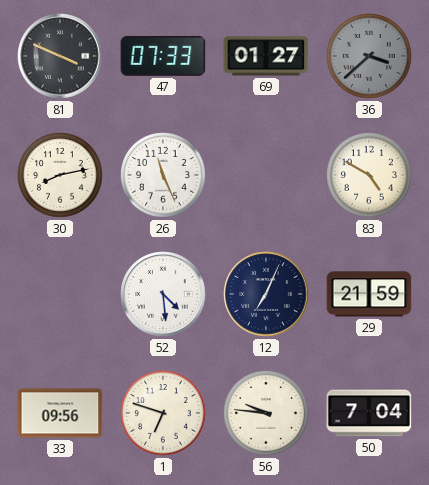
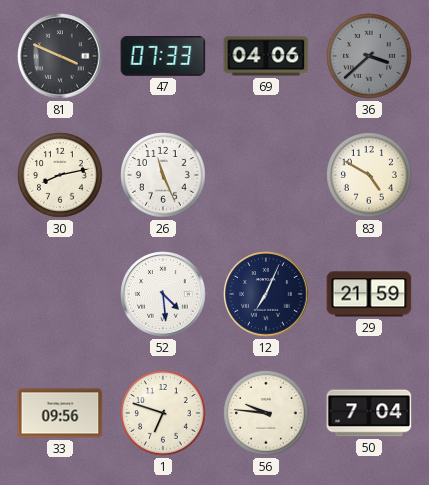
69: 01:27 -> 04:06 (266, 56)
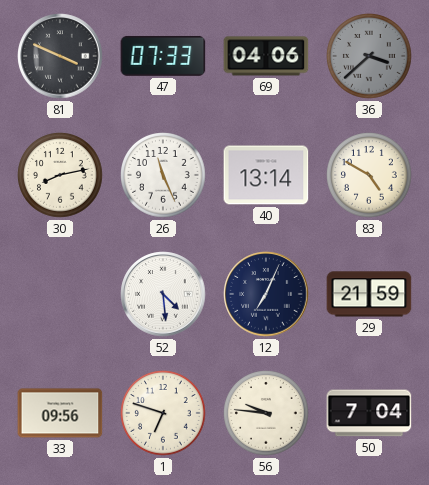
40: none -> 13:14 (266, 175)
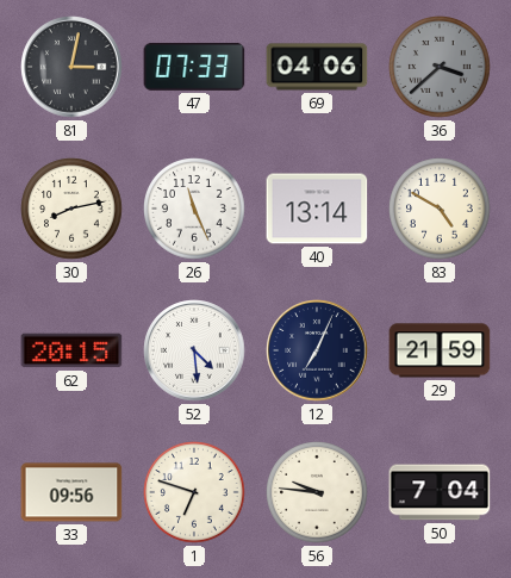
81: 3:49 -> 3:02 (71, 67)
62: none -> 20:15 (71, 350)
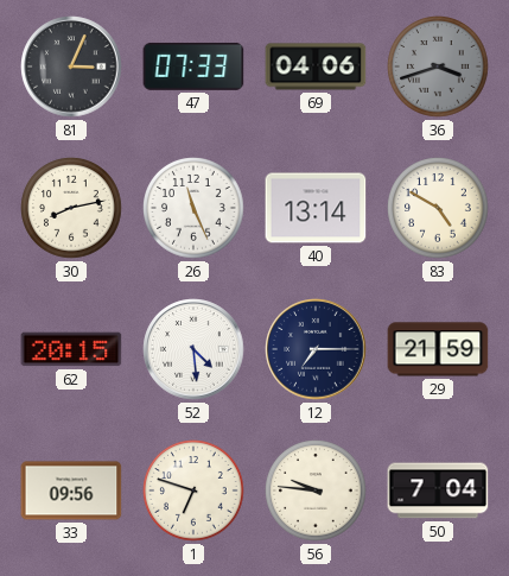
81: 3:02 -> 3:04 (71, 67)
36: 3:38 -> 3:42 (439, 68)
12: 7:04 -> 7:15 (316, 349)
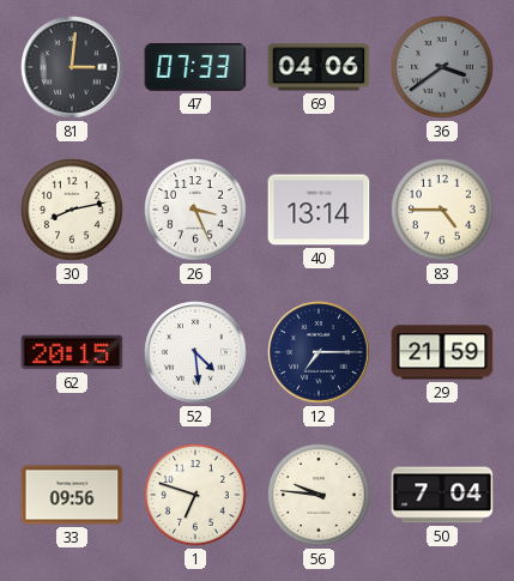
81: 3:04 -> 3:01 (72, 67)
36: 3:42 -> 3:39 (443, 68)
26: 11:26 -> 3:26 (196, 211)
83: 4:50 -> 4:45 (443, 211)
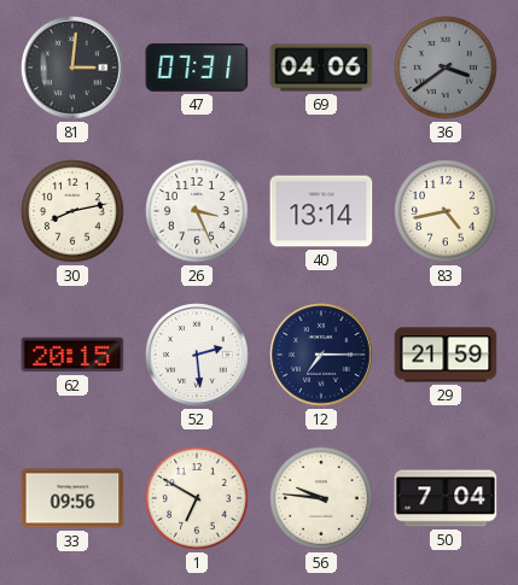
47: 07:33 -> 07:31 (197, 68)
83: 4:45 -> 4:43 (447, 212)
52: 4:29 -> 2:29 (197, 355)
1: 6:48 -> 6:50 (198, 499)
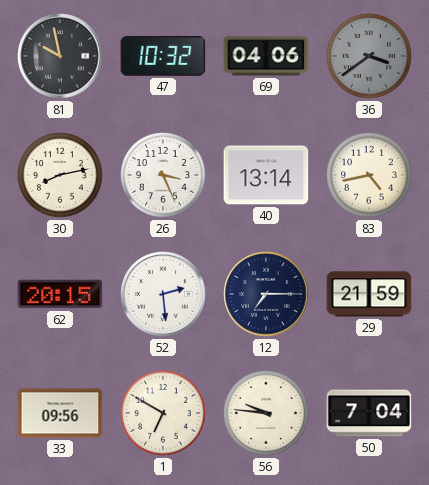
81: 3:01 -> 9:58 (60, 56)
47: 07:31 -> 10:32 (163, 56)
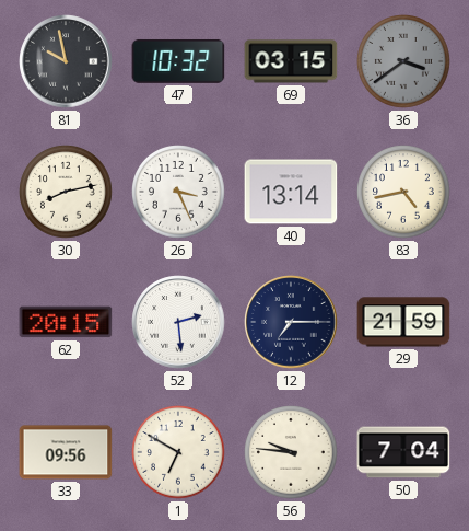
69: 04:06 -> 03:15 (291, 61)
